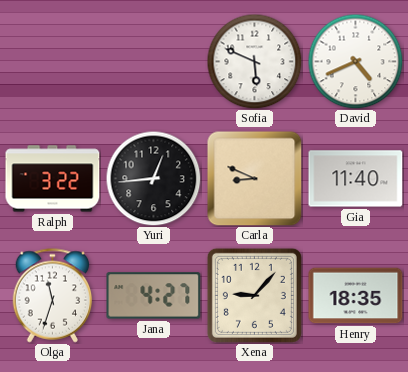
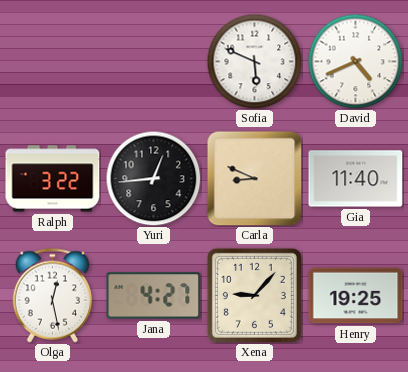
Olga: 11:33 -> 12:28 (53, 296)
Henry: 18:35 -> 19:25 (356, 296)
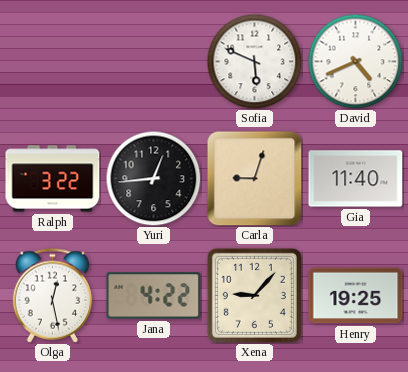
Carla: 8:49 -> 9:03 (255, 179)
Jana: 4:27 -> 4:22 (154, 296)
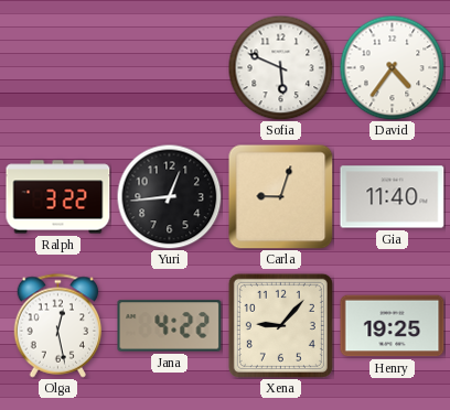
David: 4:41 -> 4:36 (392, 67)
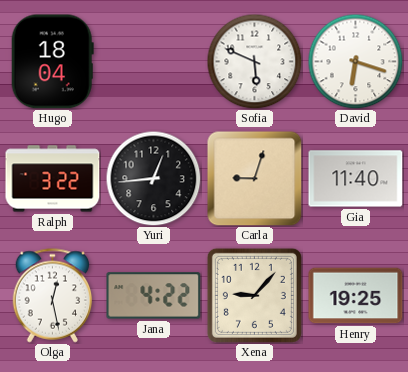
Hugo: none -> 18:04 (52, 62)
David: 4:36 -> 6:18 (355, 61)
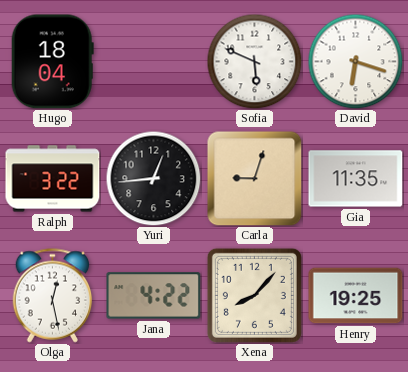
Gia: 11:40 -> 11:35 (356, 179)
Xena: 9:07 -> 8:07 (254, 295)
